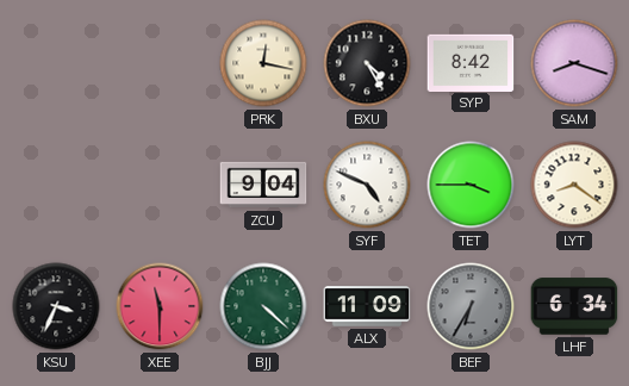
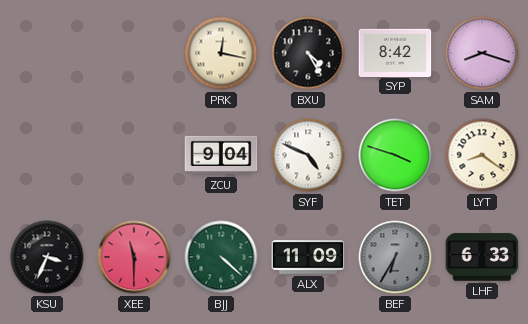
TET: 3:45 -> 3:48 (395, 155)
LHF: 6:34 -> 6:33 (482, 257)
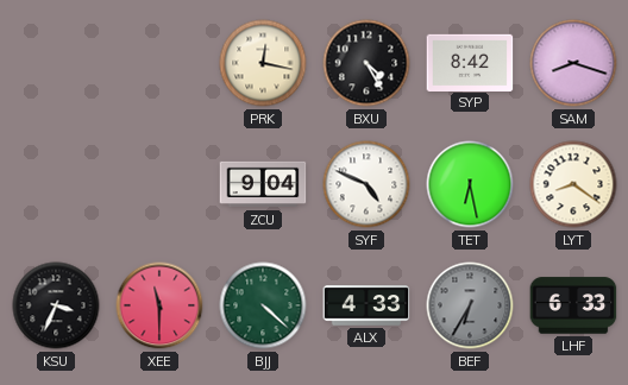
TET: 3:48 -> 6:28 (470, 184)
ALX: 11:09 -> 4:33 (366, 305)
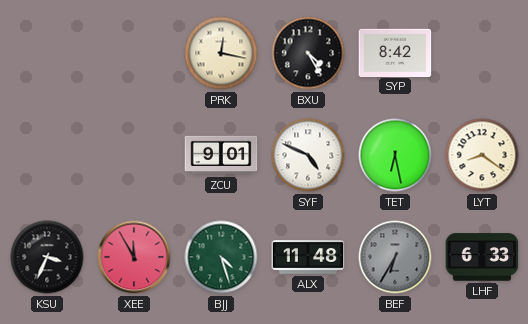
SAM: 8:18 -> none (573, 63)
ZCU: 9:04 -> 9:01 (221, 155)
XEE: 11:30 -> 11:55 (134, 257)
BJJ: 4:22 -> 4:27 (221, 257)
ALX: 4:33 -> 11:48 (308, 257)
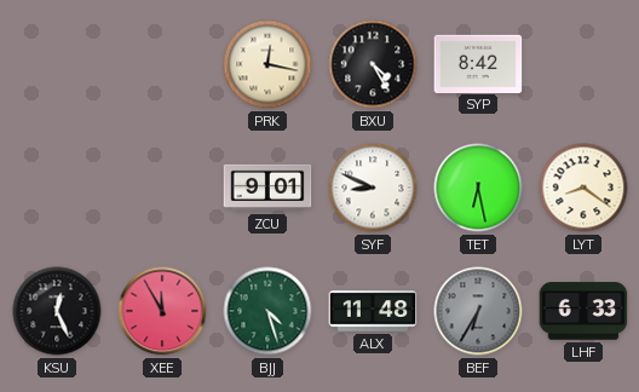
SYF: 4:49 -> 8:49 (373, 188)
KSU: 3:34 -> 12:26 (57, 311)
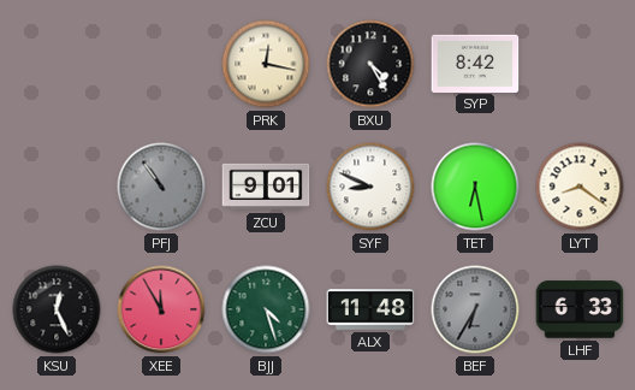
PFJ: none -> 10:54 (161, 187)
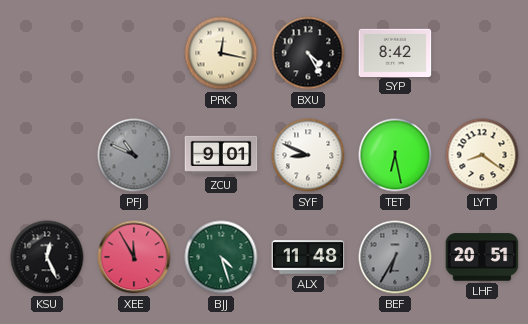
PFJ: 10:54 -> 10:49 (134, 155)
LHF: 6:33 -> 20:51 (482, 257)
